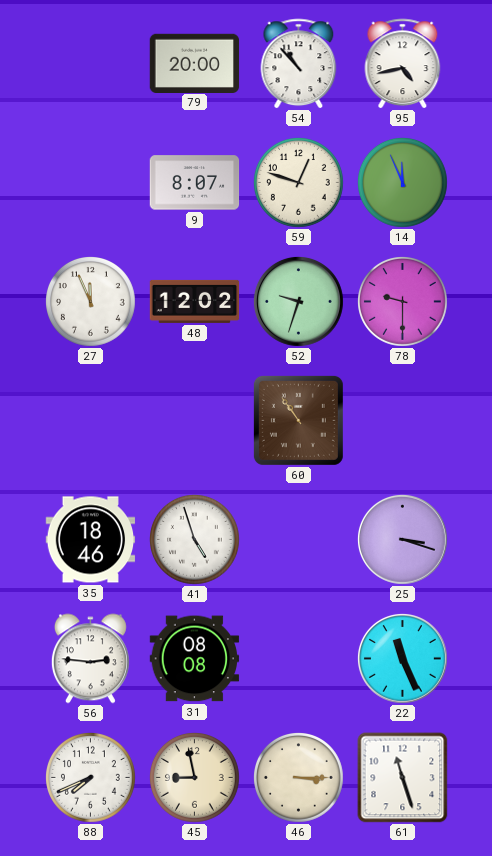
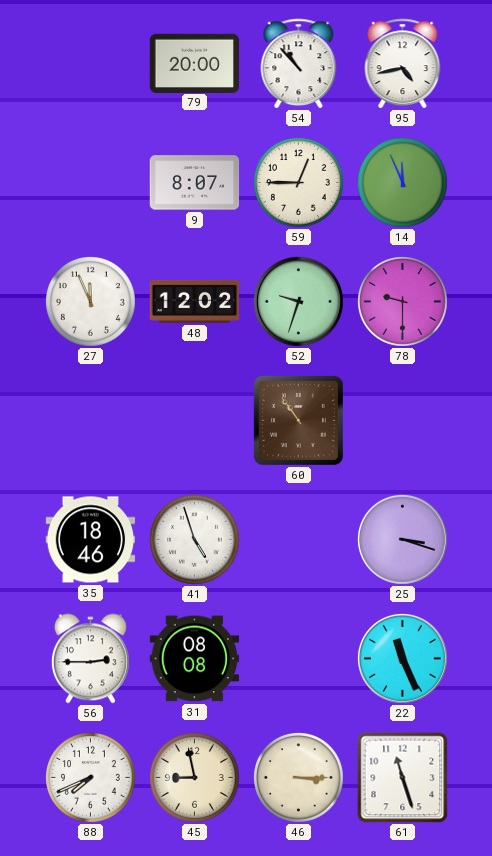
59: 12:48 -> 12:45 (299, 183)
56: 2:46 -> 2:45 (90, 659)
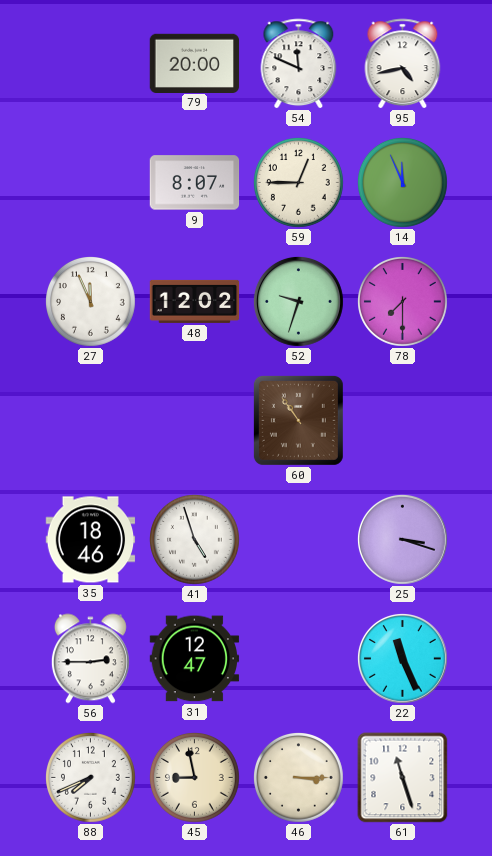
54: 10:53 -> 11:49 (299, 64)
78: 9:30 -> 7:30 (403, 302)
31: 08:08 -> 12:47 (195, 659)
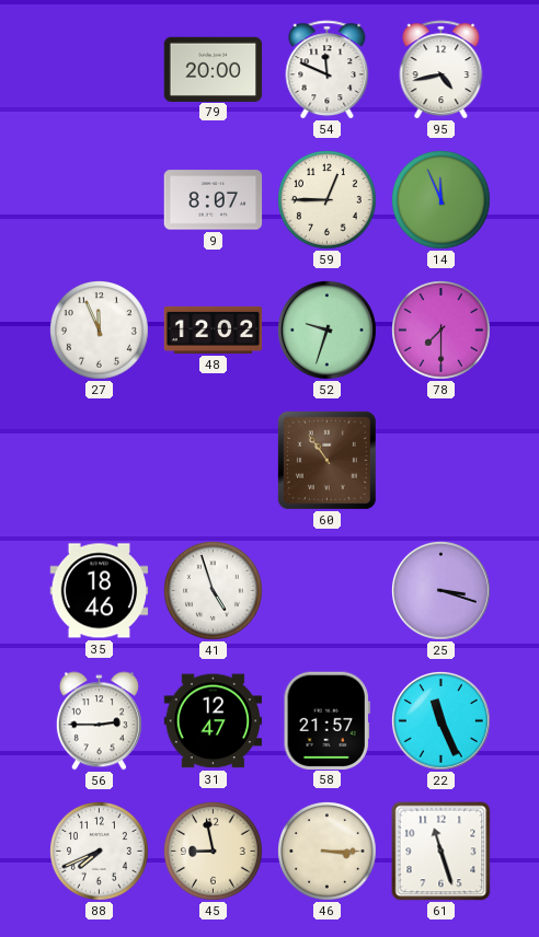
58: none -> 21:57 (326, 720)
